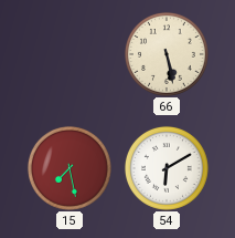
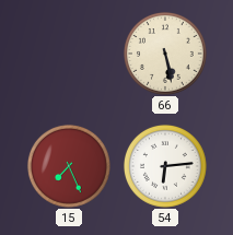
15: 7:28 -> 7:26 (69, 166)
54: 6:10 -> 6:14 (165, 166)
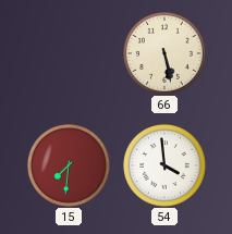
15: 7:26 -> 7:31 (69, 165)
54: 6:14 -> 3:59 (164, 165)
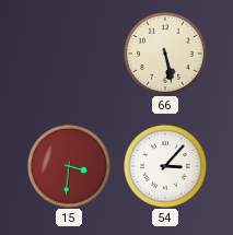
15: 7:31 -> 3:31 (69, 166)
54: 3:59 -> 3:07 (165, 166)
